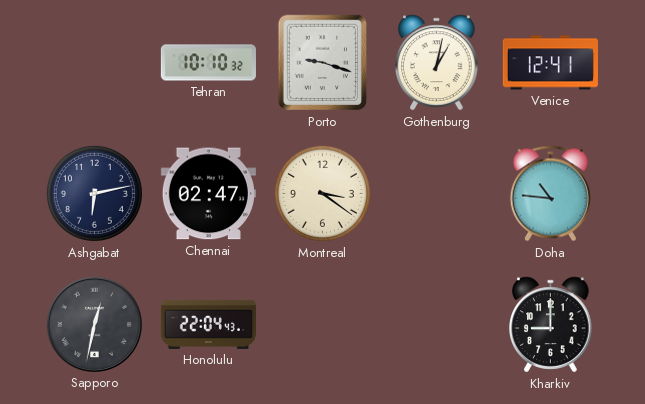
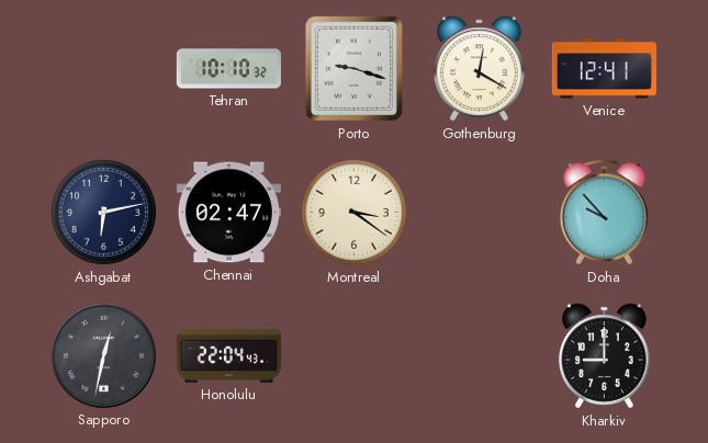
Gothenburg: 1:02 -> 12:20 (480, 69)
Doha: 10:46 -> 9:53 (604, 213)
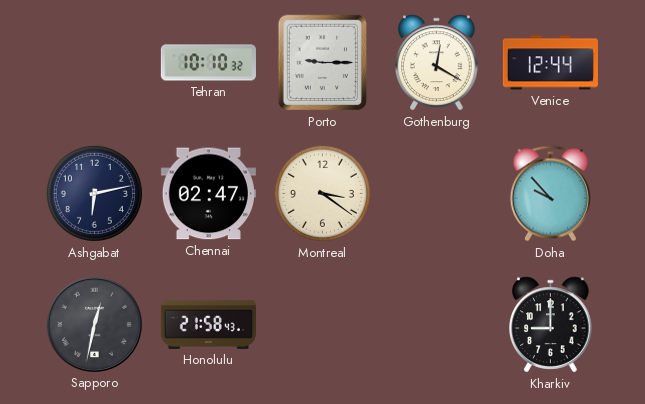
Porto: 9:18 -> 9:15 (323, 63)
Venice: 12:41 -> 12:44 (550, 63)
Honolulu: 22:04 -> 21:58 (208, 324)
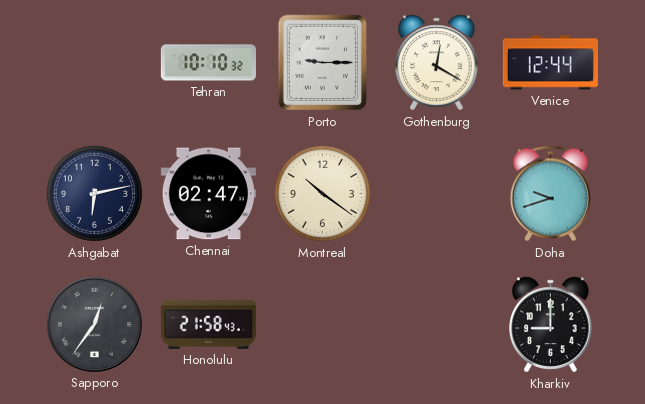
Montreal: 3:21 -> 10:21 (322, 193)
Doha: 9:53 -> 9:42 (550, 194)
Sapporo: 12:32 -> 12:36 (94, 324)
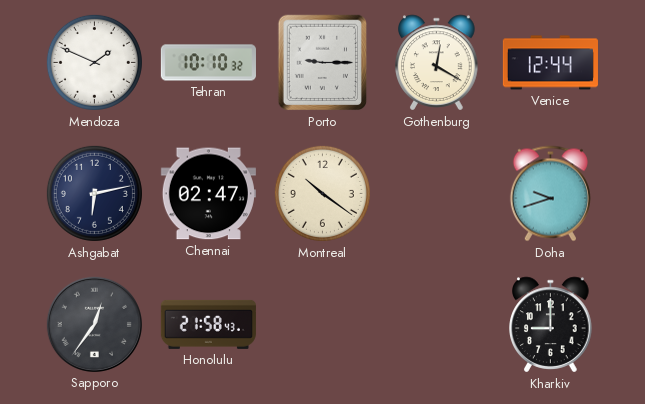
Mendoza: none -> 1:49 (94, 62)
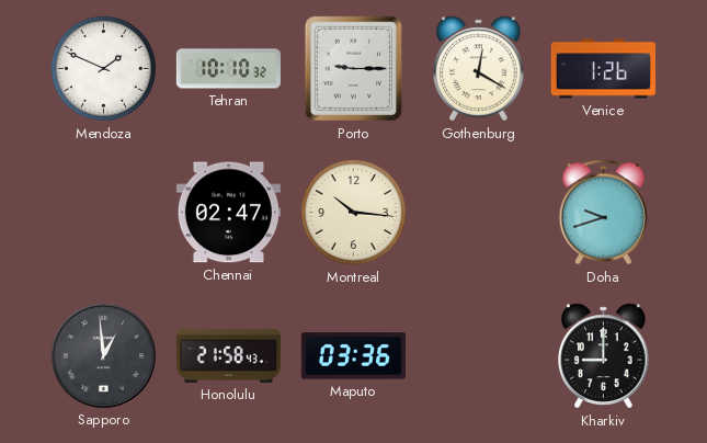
Venice: 12:44 -> 1:26 (603, 69)
Ashgabat: 6:13 -> none (94, 193)
Montreal: 10:21 -> 10:16 (353, 212)
Sapporo: 12:36 -> 12:59 (103, 355)
Maputo: none -> 03:36 (353, 356)
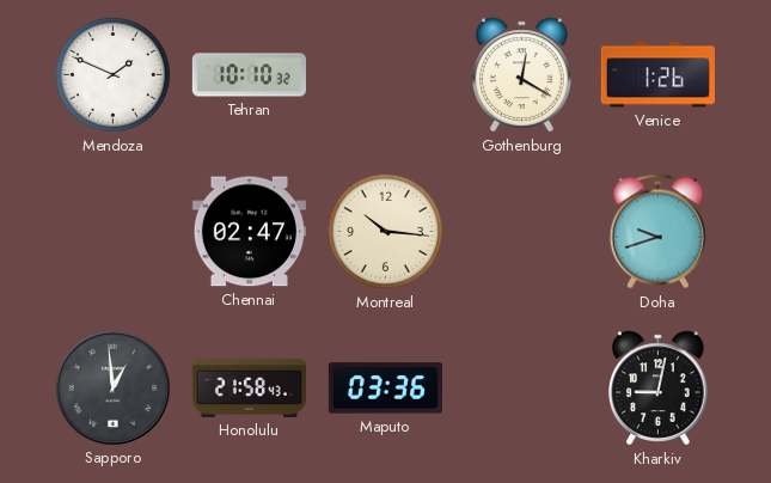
Porto: 9:15 -> none (354, 69)
Kharkiv: 9:00 -> 9:02 (659, 389)
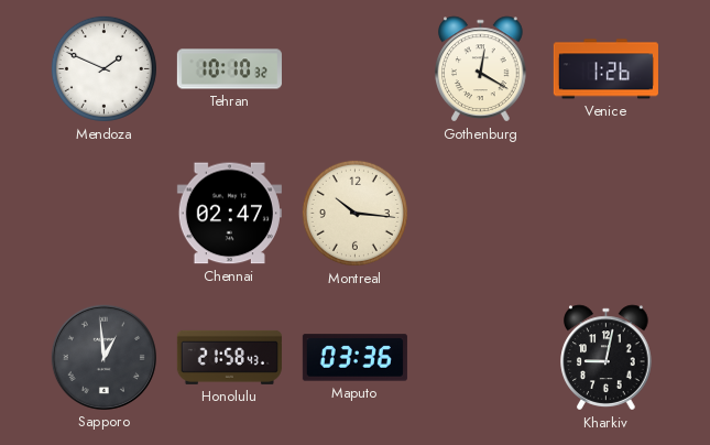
Doha: 9:42 -> none (657, 232)
